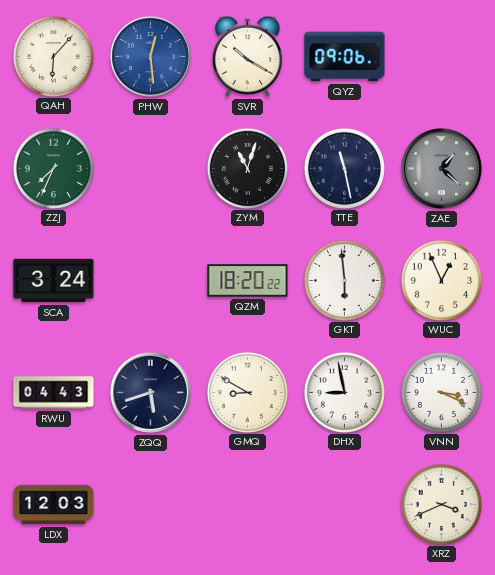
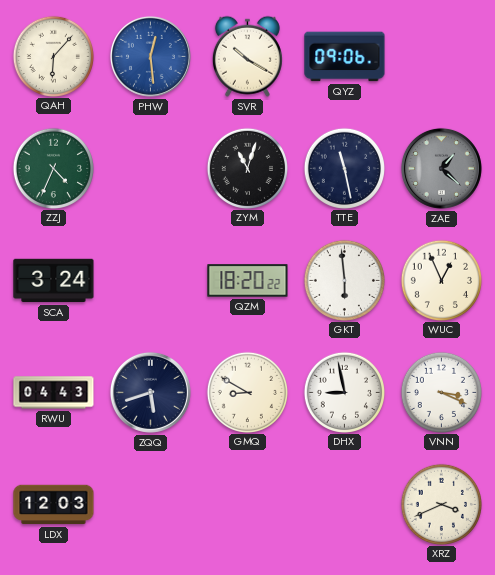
ZZJ: 7:34 -> 4:34 (53, 168)
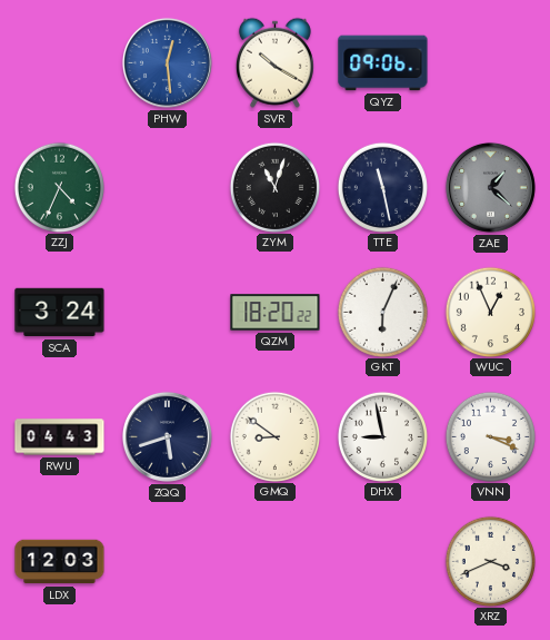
QAH: 6:07 -> none (53, 56)
GKT: 5:59 -> 6:04 (382, 312)
GMQ: 8:50 -> 8:51 (274, 436)
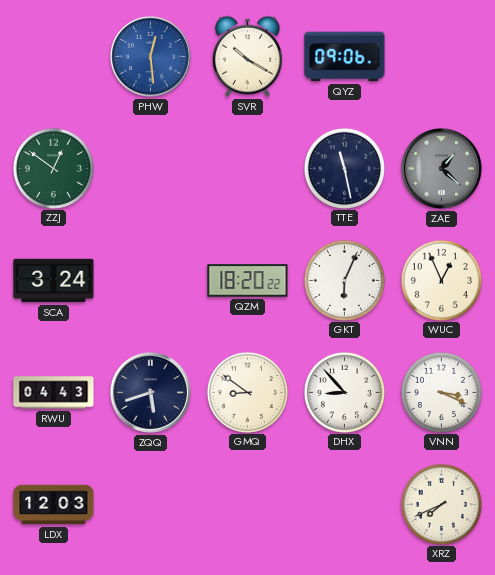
ZZJ: 4:34 -> 12:51 (53, 168)
ZYM: 11:03 -> none (274, 187)
DHX: 8:58 -> 8:53 (344, 392)
XRZ: 3:41 -> 7:41 (441, 504)
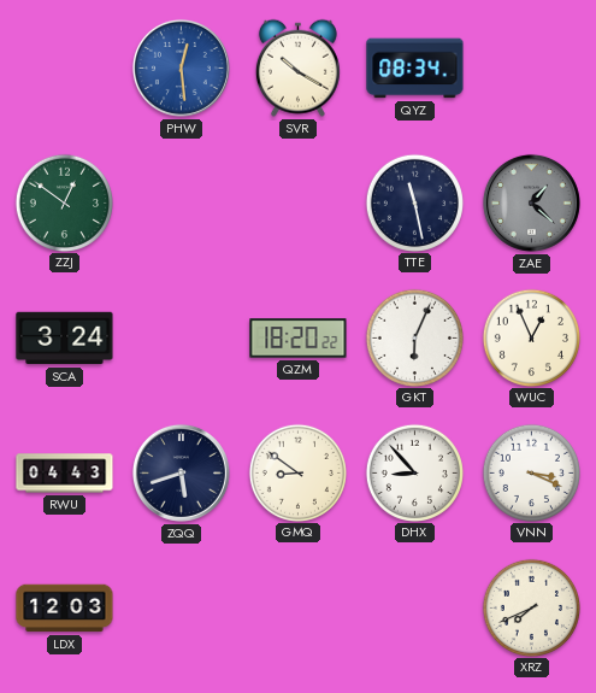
QYZ: 09:06 -> 08:34 (415, 69)
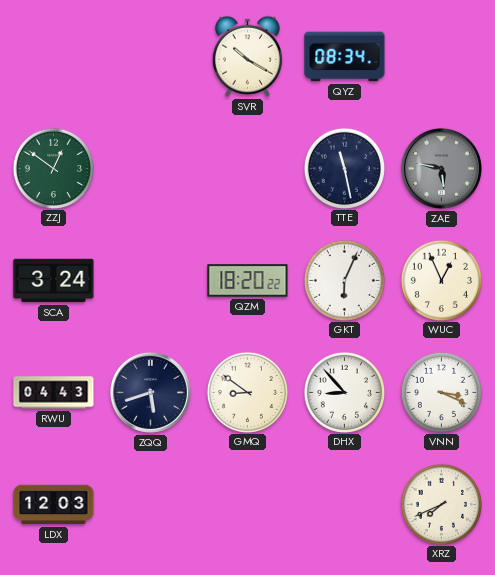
PHW: 12:29 -> none (181, 67)
ZAE: 1:22 -> 5:47 (441, 168)
